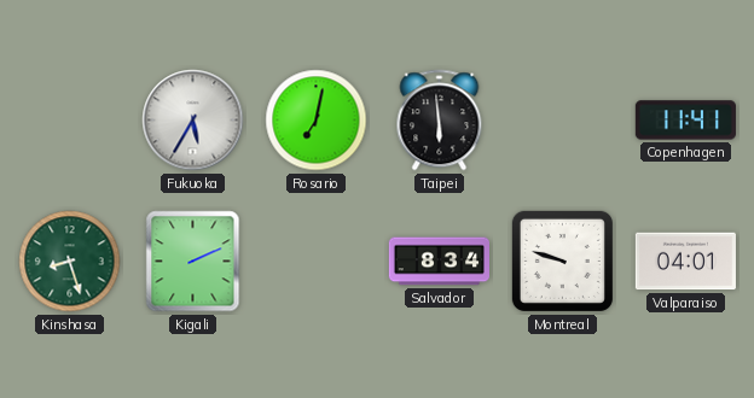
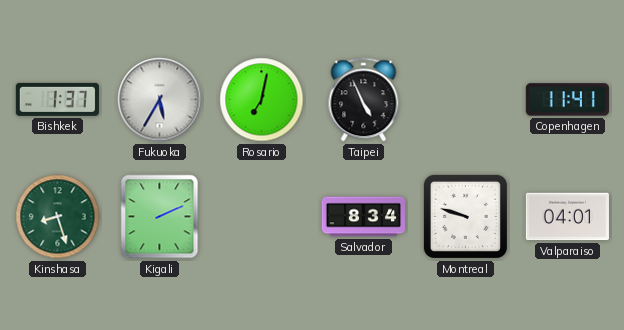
Bishkek: none -> 1:37 (57, 99)
Taipei: 5:59 -> 4:56 (364, 100)
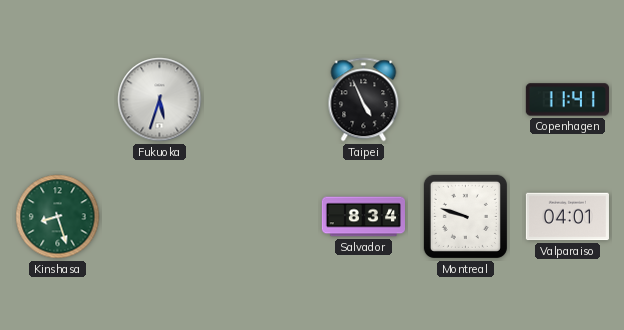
Bishkek: 1:37 -> none (57, 99)
Fukuoka: 5:35 -> 5:33 (160, 100)
Rosario: 7:02 -> none (262, 100)
Kigali: 2:11 -> none (160, 217)
